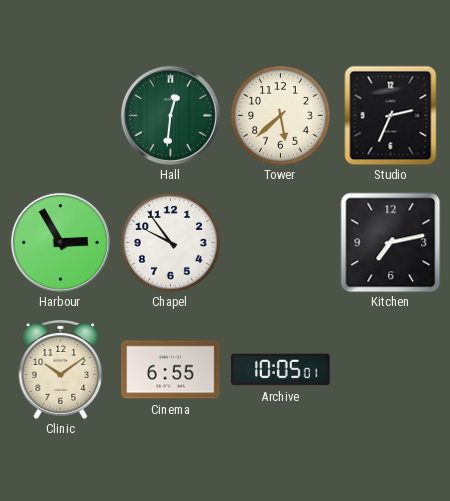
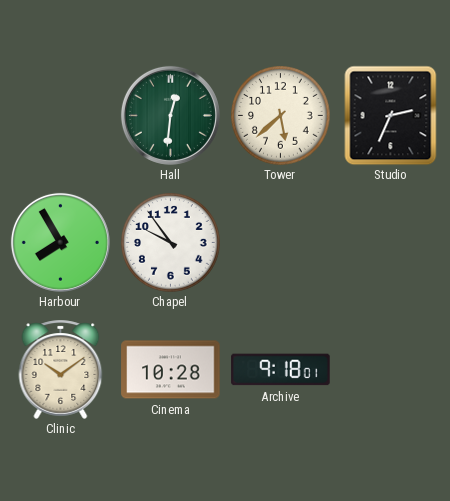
Harbour: 2:55 -> 7:55 (60, 242)
Kitchen: 7:13 -> none (390, 242)
Cinema: 6:55 -> 10:28 (171, 370)
Archive: 10:05 -> 9:18 (281, 370)
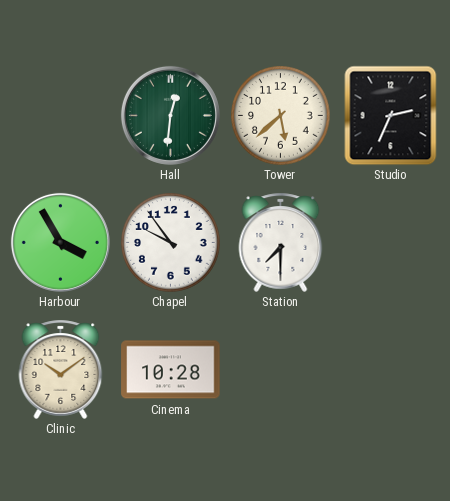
Harbour: 7:55 -> 3:55 (60, 242)
Station: none -> 7:30 (281, 242)
Archive: 9:18 -> none (281, 370)
